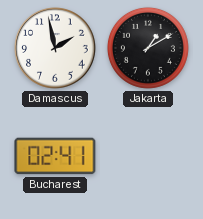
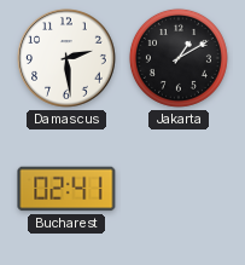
Damascus: 1:58 -> 2:29 (66, 58)
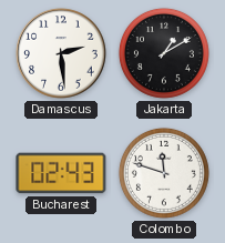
Bucharest: 02:41 -> 02:43 (61, 173)
Colombo: none -> 11:48 (164, 173)
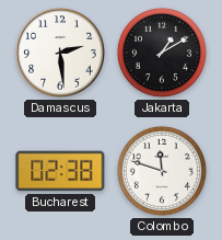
Bucharest: 02:43 -> 02:38 (60, 171)
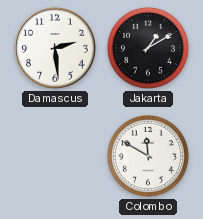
Bucharest: 02:38 -> none (60, 171)
Colombo: 11:48 -> 11:50 (148, 156)
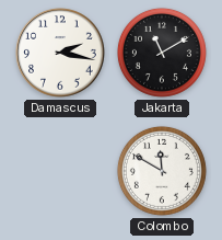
Damascus: 2:29 -> 2:17 (60, 53)
Jakarta: 1:10 -> 11:10 (162, 53)
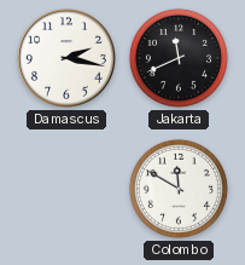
Jakarta: 11:10 -> 11:41 (179, 58)
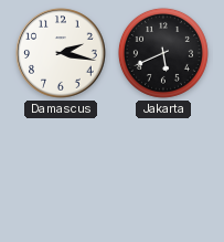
Jakarta: 11:41 -> 5:41 (163, 53)
Colombo: 11:50 -> none (179, 189)
